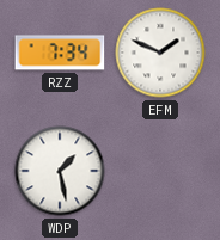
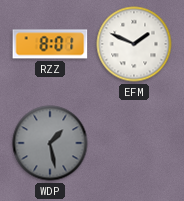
RZZ: 7:34 -> 8:01 (50, 44)
WDP dial: white -> grey (50, 143)
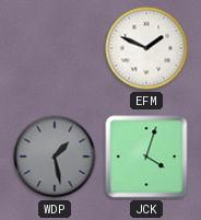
RZZ: 8:01 -> none (50, 44)
JCK: none -> 4:03 (146, 157)
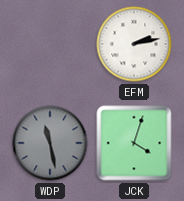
EFM: 1:49 -> 2:13 (134, 44)
WDP: 1:28 -> 11:28 (50, 143)
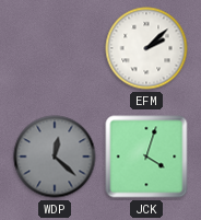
EFM: 2:13 -> 2:08 (146, 48)
WDP: 11:28 -> 12:22 (55, 157)
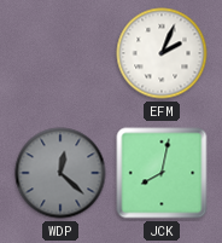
EFM: 2:08 -> 2:04 (162, 53)
JCK: 4:03 -> 8:02 (162, 173)
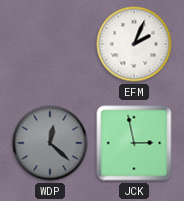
JCK: 8:02 -> 2:58 (134, 143)
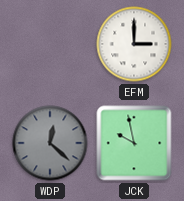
EFM: 2:04 -> 3:00 (134, 44)
JCK: 2:58 -> 9:58 (134, 143)
